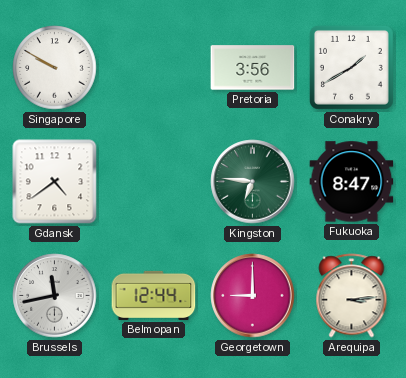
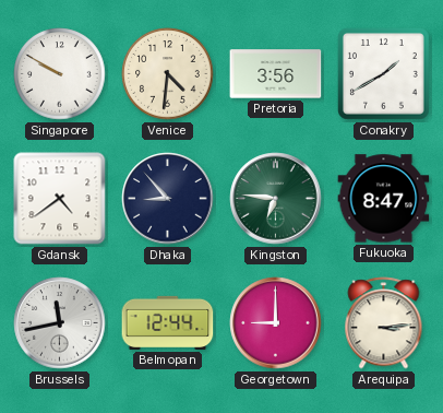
Venice: none -> 4:31 (168, 74)
Dhaka: none -> 8:53 (168, 199)
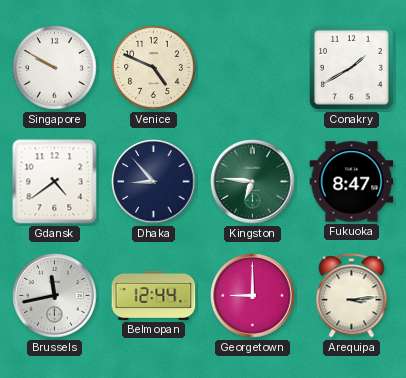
Venice: 4:31 -> 4:49 (154, 68)
Pretoria: 3:56 -> none (276, 74)
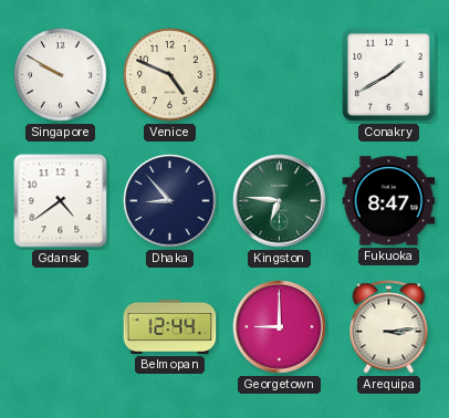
Brussels: 11:43 -> none (55, 296)
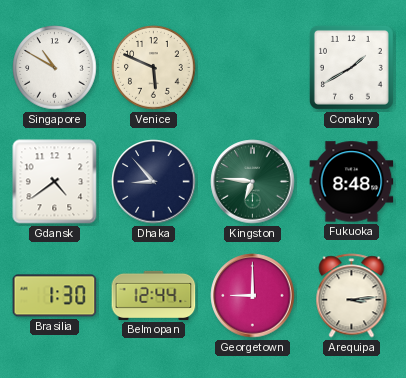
Singapore: 9:50 -> 10:50 (55, 68)
Venice: 4:49 -> 5:49 (154, 68)
Fukuoka: 8:47 -> 8:48 (352, 182)
Brasilia: none -> 1:30 (55, 296)
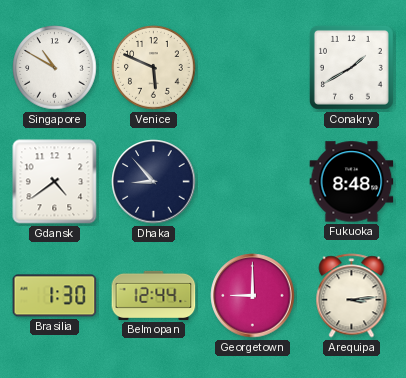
Kingston: 6:46 -> none (253, 182)
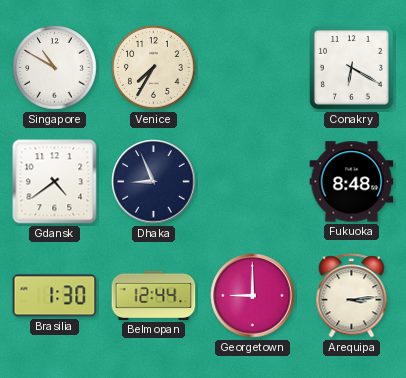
Venice: 5:49 -> 7:35 (154, 68)
Conakry: 1:40 -> 6:20 (351, 67)
Dhaka: 8:53 -> 8:56 (154, 182)
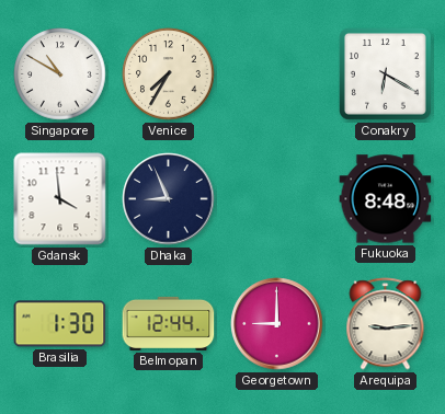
Gdansk: 4:39 -> 3:59 (60, 199)
Arequipa: 3:14 -> 9:14 (386, 324)
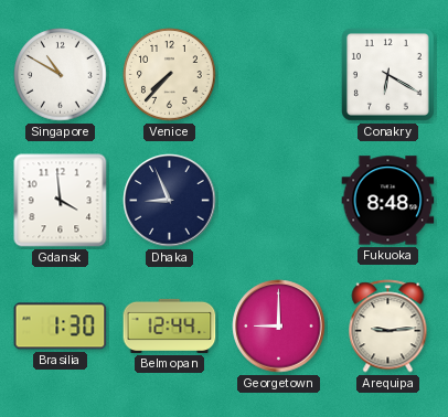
Venice: 7:35 -> 7:37 (170, 75)
